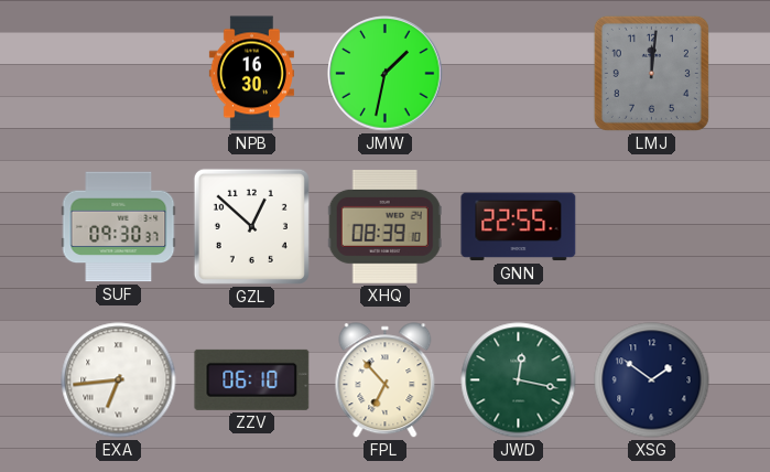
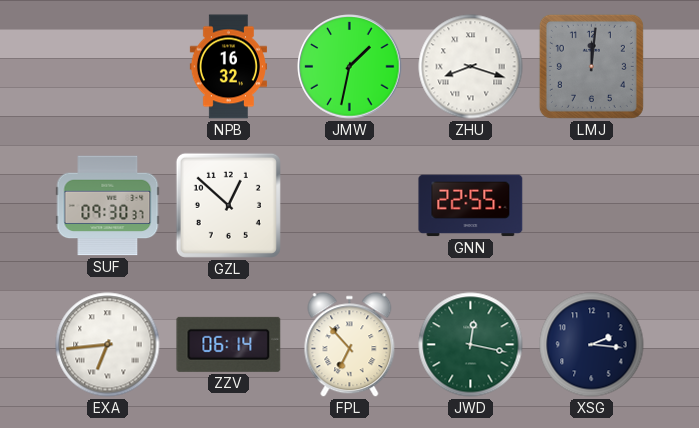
NPB: 16:30 -> 16:32 (228, 67)
ZHU: none -> 8:18 (471, 67)
XHQ: 08:39 -> none (384, 226)
ZZV: 06:10 -> 06:14 (229, 344)
XSG: 1:51 -> 2:16 (592, 345)
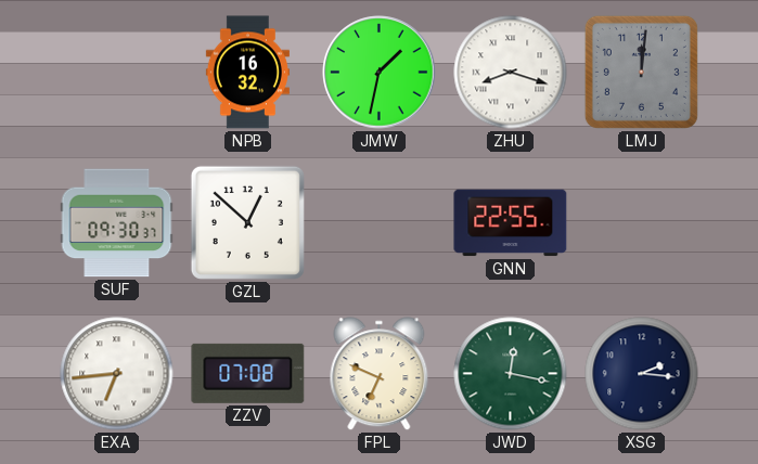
ZZV: 06:14 -> 07:08 (248, 373)
FPL: 6:53 -> 6:49 (380, 374)
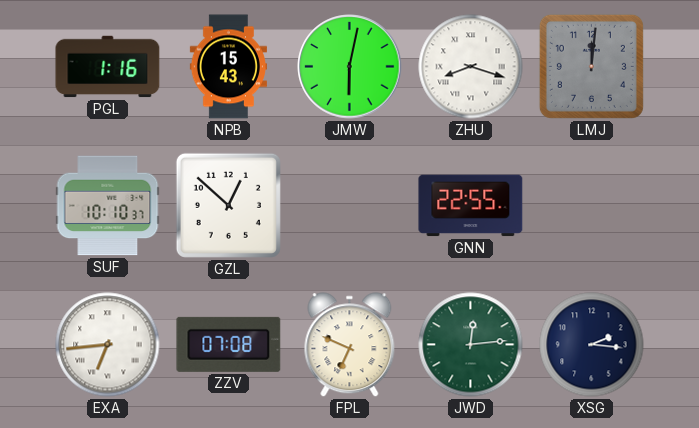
PGL: none -> 1:16 (108, 67)
NPB: 16:32 -> 15:43 (228, 67)
JMW: 1:32 -> 6:02 (350, 67)
SUF: 09:30 -> 10:10 (108, 206)
JWD: 12:17 -> 12:14 (471, 345)
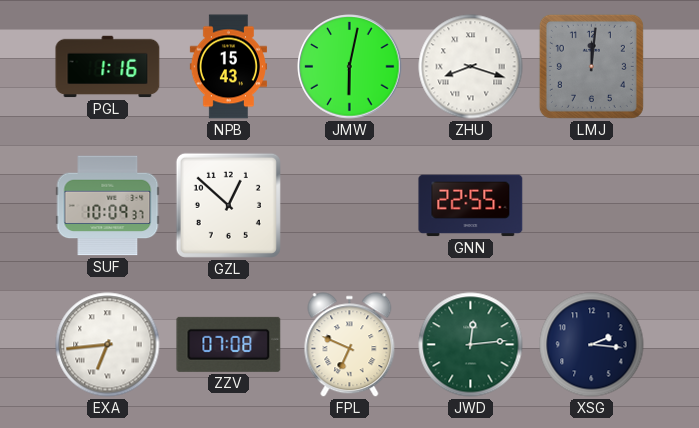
SUF: 10:10 -> 10:09 (108, 206)
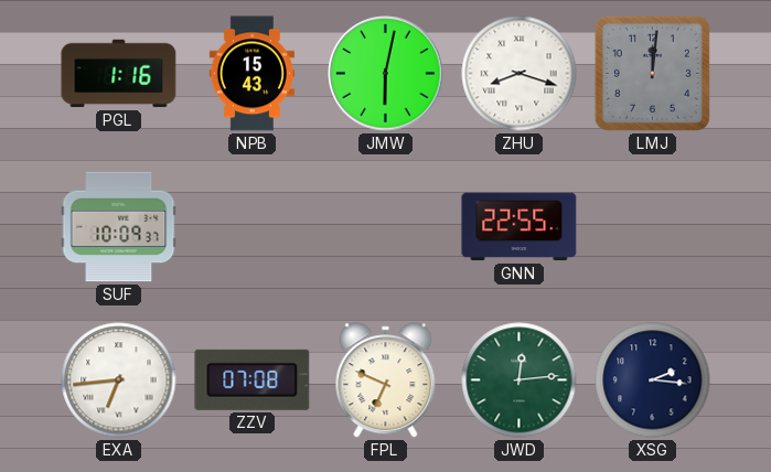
GZL: 12:52 -> none (228, 205)
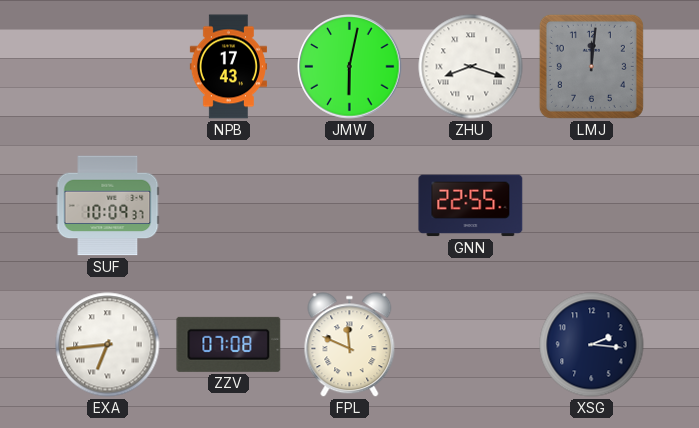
PGL: 1:16 -> none (119, 74)
NPB: 15:43 -> 17:43 (228, 67)
FPL: 6:49 -> 11:49 (350, 345)
JWD: 12:14 -> none (520, 380)
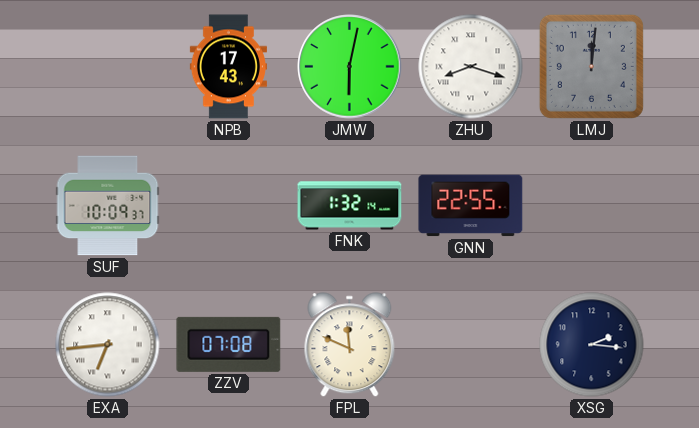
FNK: none -> 1:32 (350, 206)
